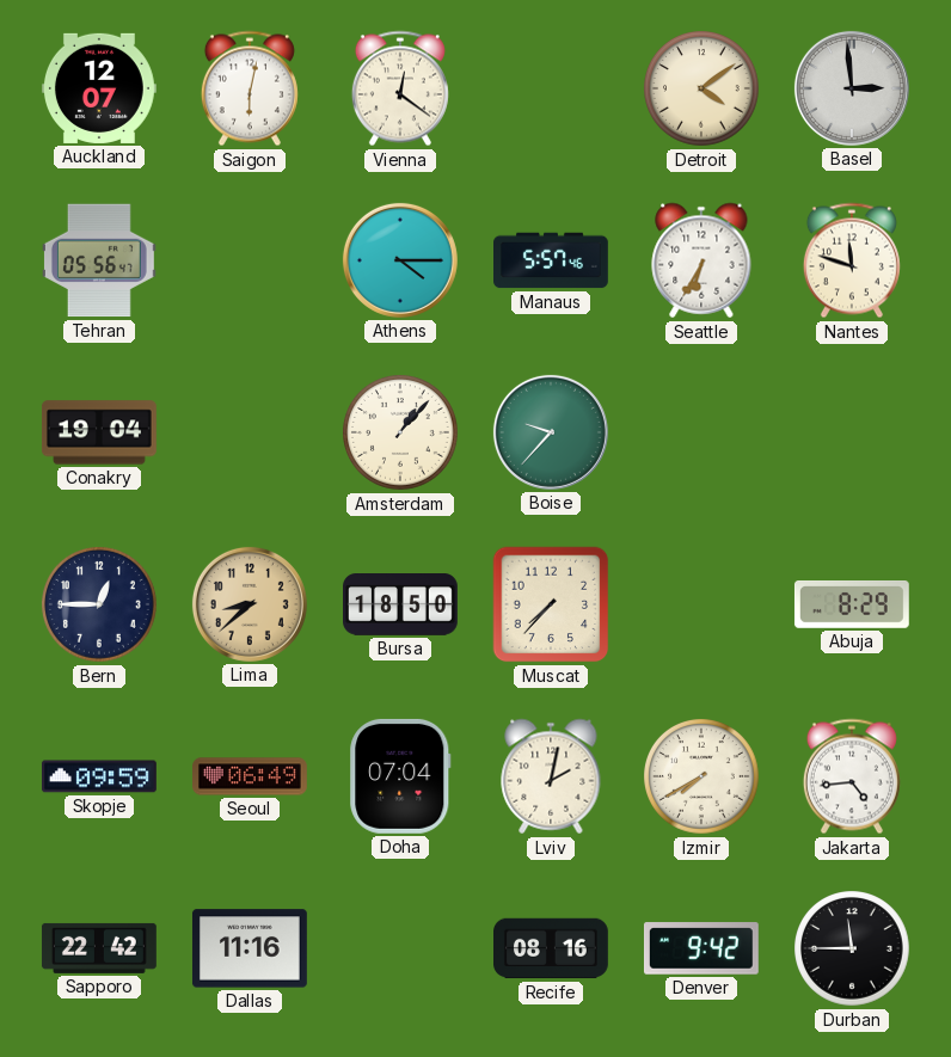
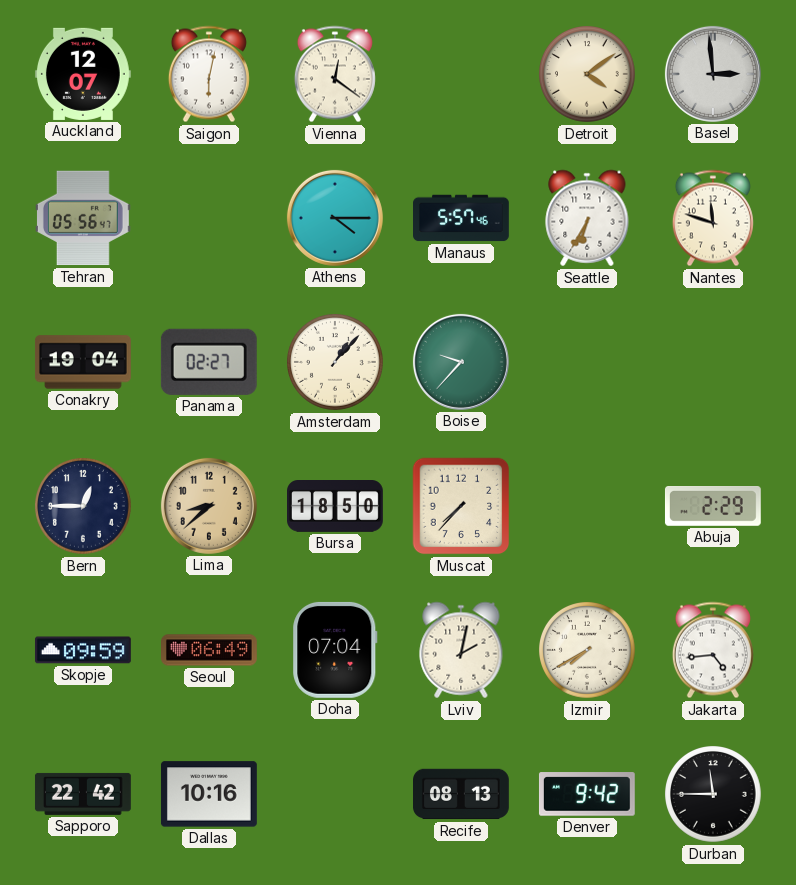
Panama: none -> 02:27 (209, 362)
Abuja: 8:29 -> 2:29 (713, 507)
Dallas: 11:16 -> 10:16 (209, 794)
Recife: 08:16 -> 08:13 (462, 794)
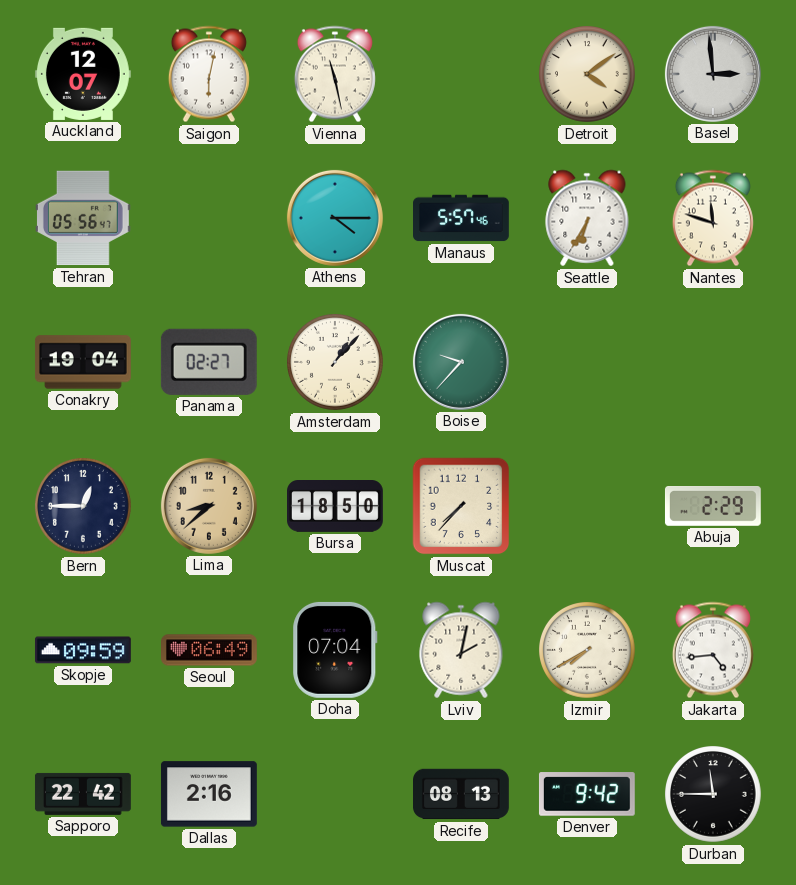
Vienna: 12:21 -> 11:28 (335, 74)
Dallas: 10:16 -> 2:16 (209, 794)
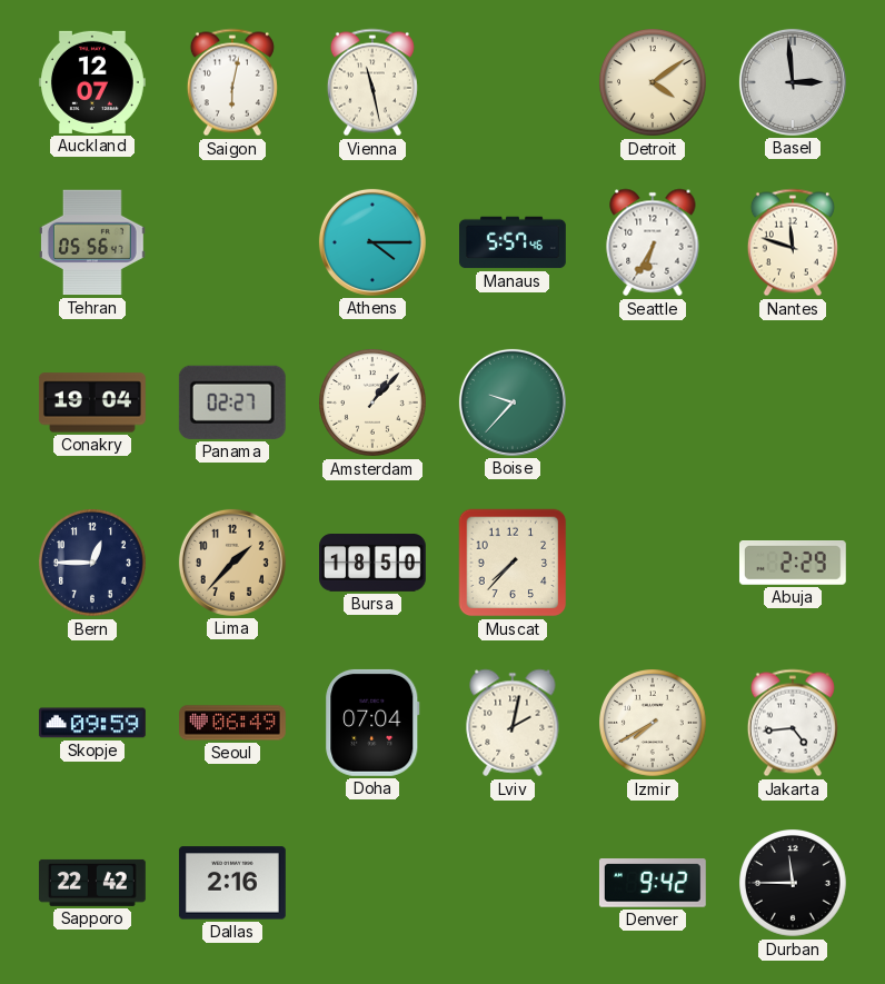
Lima: 8:38 -> 1:37 (232, 563)
Recife: 08:13 -> none (462, 794)
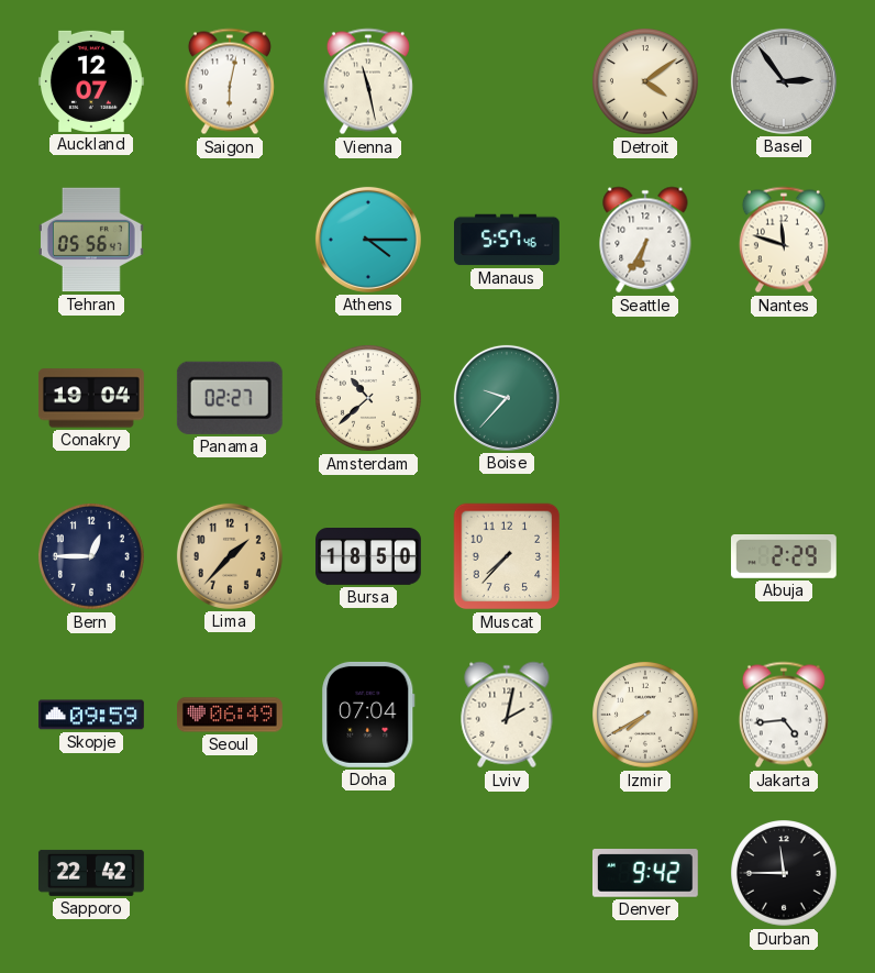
Basel: 2:59 -> 2:54 (784, 81)
Amsterdam: 1:07 -> 10:38 (369, 399)
Dallas: 2:16 -> none (232, 883)
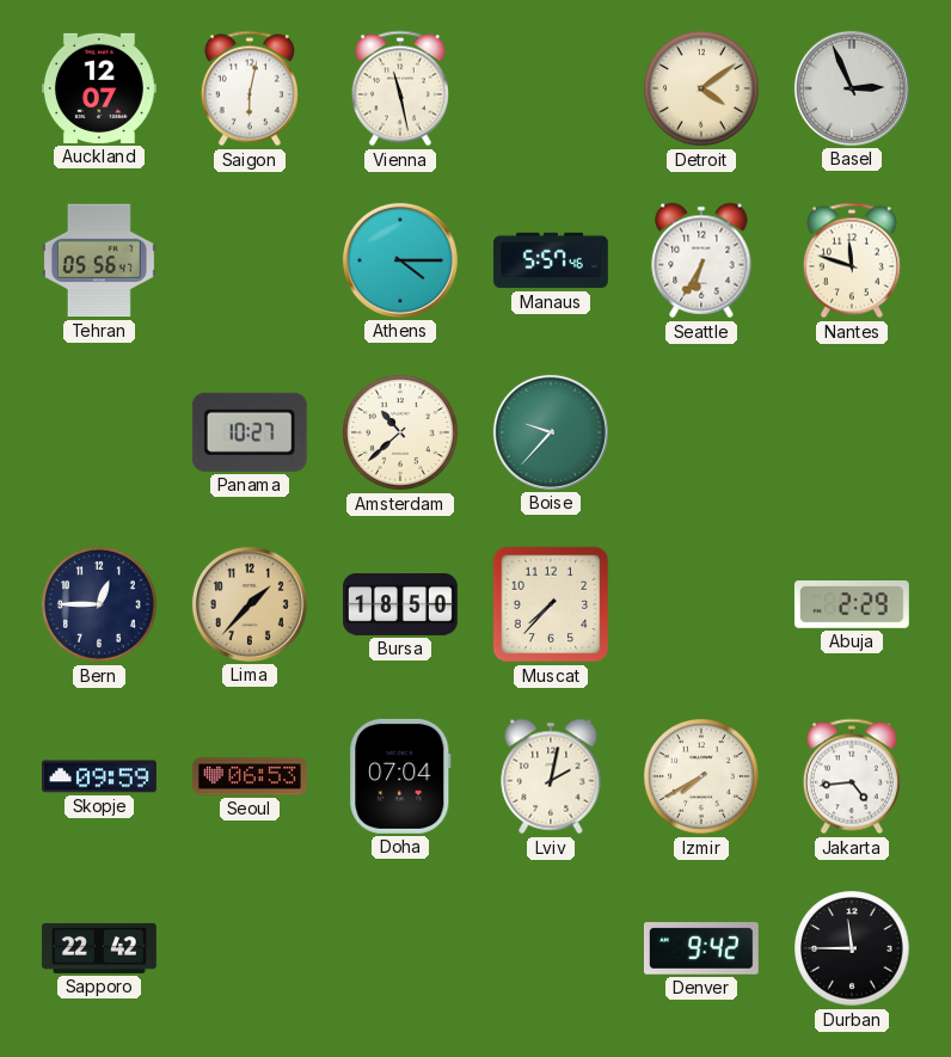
Basel: 2:54 -> 2:56 (852, 88)
Conakry: 19:04 -> none (91, 398)
Panama: 02:27 -> 10:27 (250, 432)
Seoul: 06:49 -> 06:53 (251, 776)
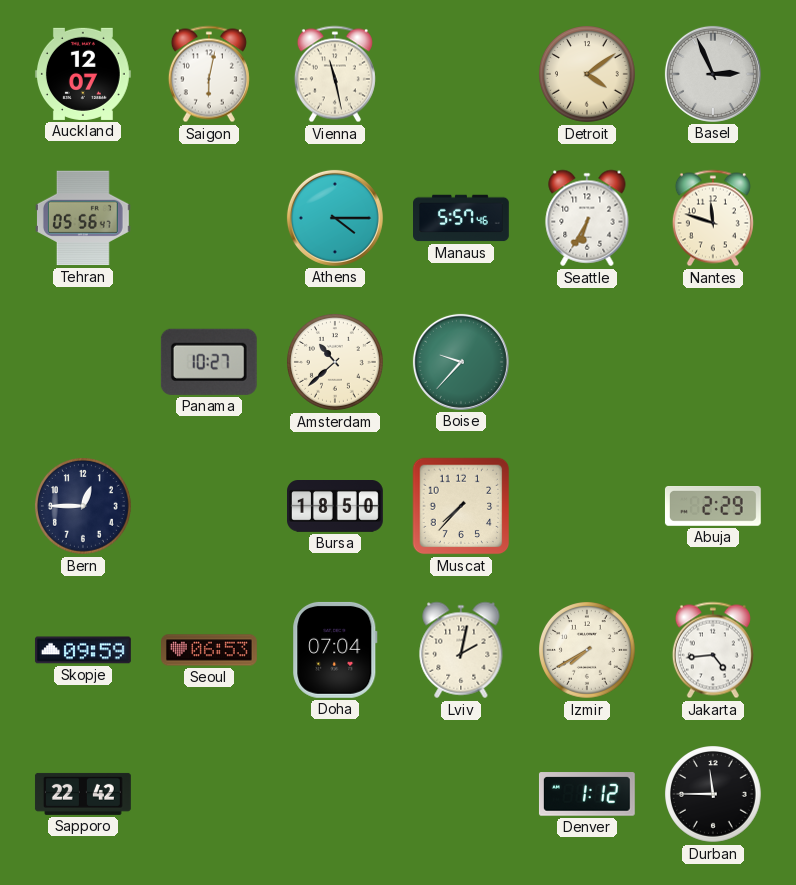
Lima: 1:37 -> none (250, 604)
Denver: 9:42 -> 1:12 (587, 794)
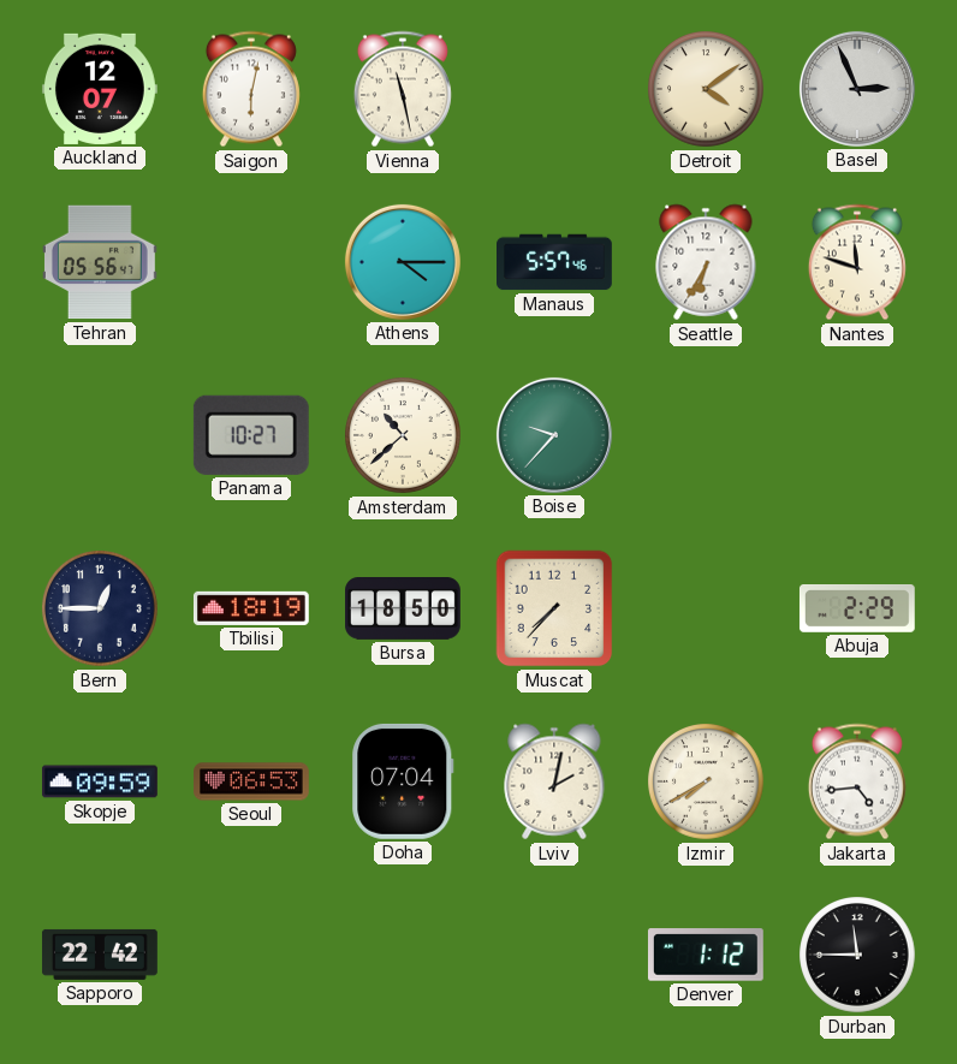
Tbilisi: none -> 18:19 (251, 608)
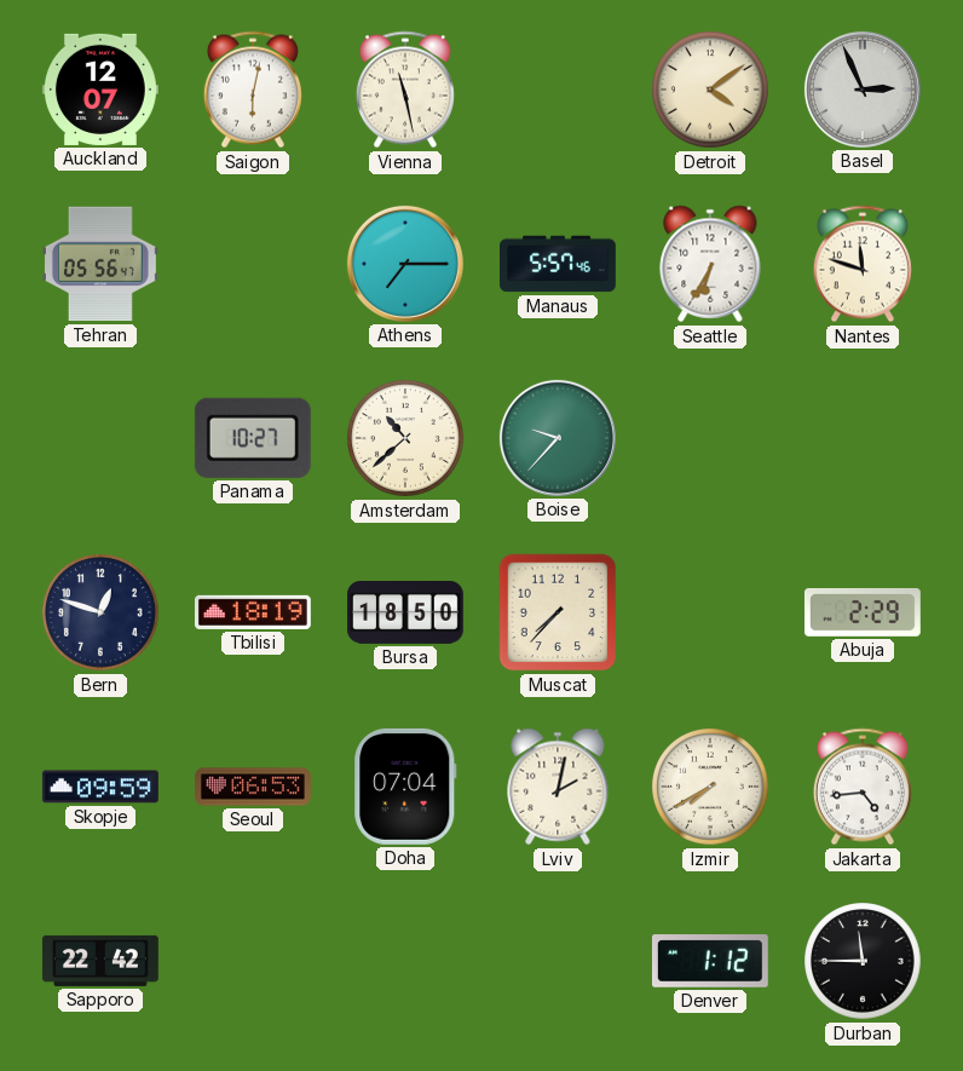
Athens: 4:15 -> 7:15 (405, 264)
Bern: 12:45 -> 12:48 (102, 614)
